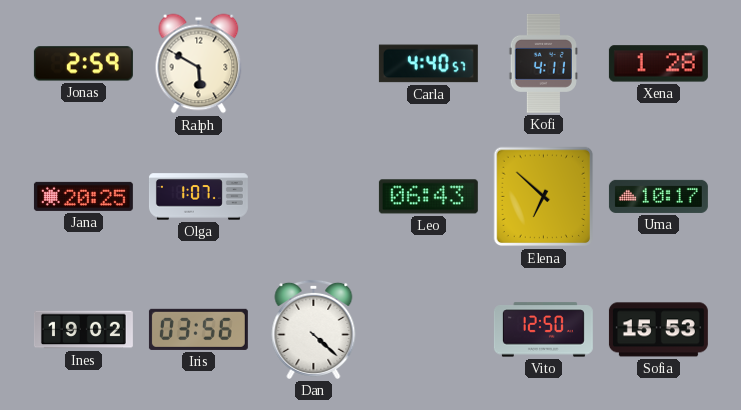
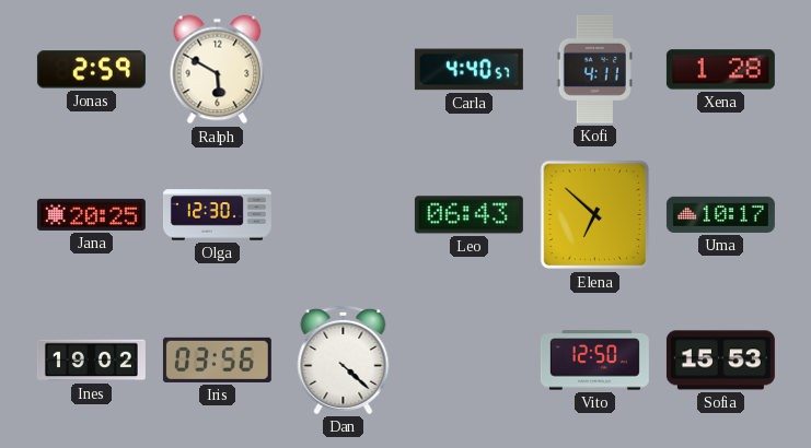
Olga: 1:07 -> 12:30 (217, 215)
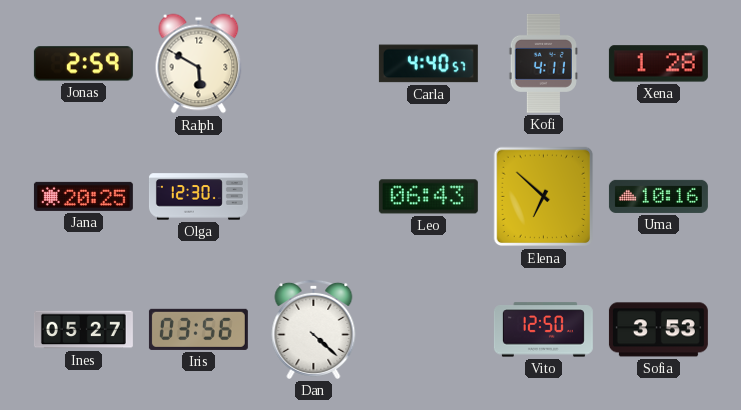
Uma: 10:17 -> 10:16 (658, 196)
Ines: 19:02 -> 05:27 (83, 330)
Sofia: 15:53 -> 3:53 (658, 330)
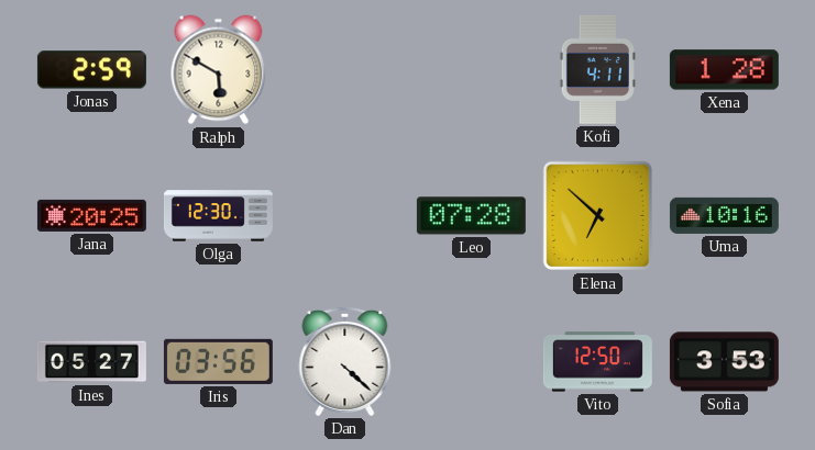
Carla: 4:40 -> none (428, 64)
Leo: 06:43 -> 07:28 (471, 216)
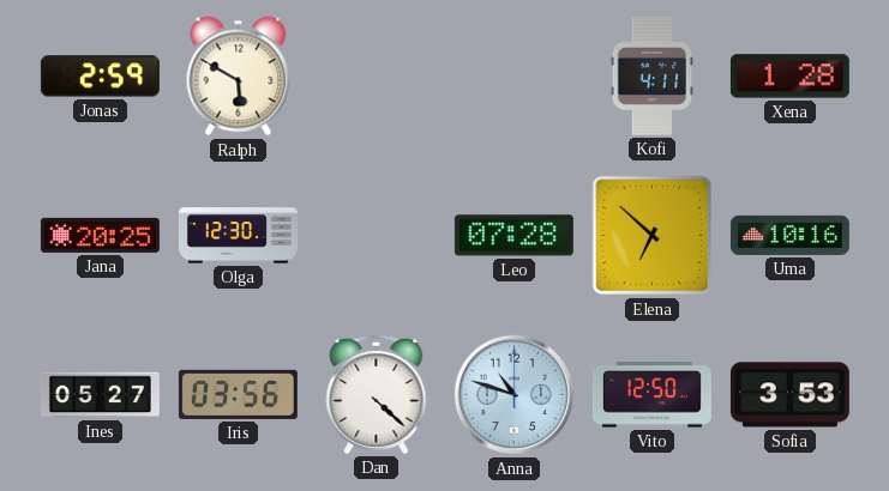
Anna: none -> 10:48 (515, 395)
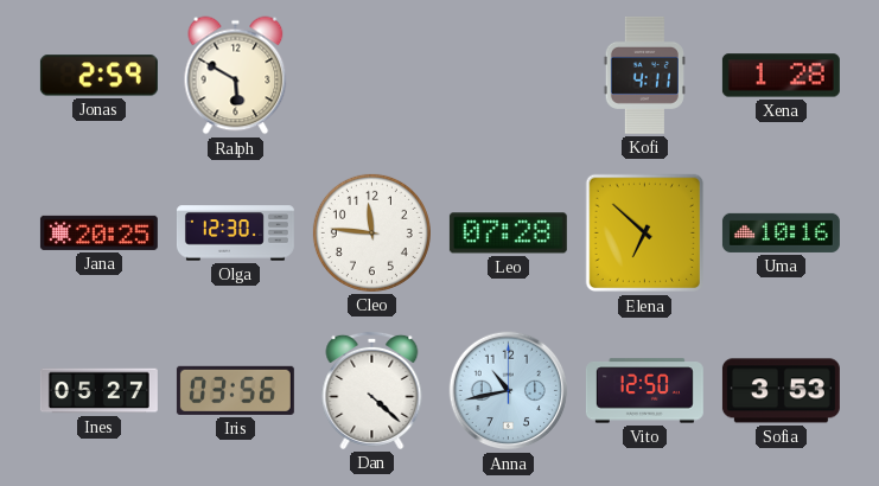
Cleo: none -> 11:46 (371, 232)
Anna: 10:48 -> 10:43 (509, 391)
